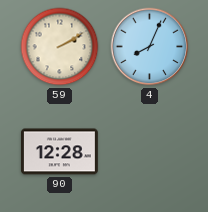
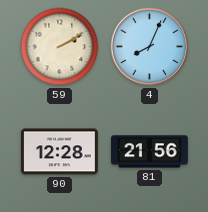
81: none -> 21:56 (150, 152)
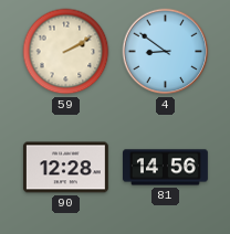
4: 8:04 -> 8:51 (166, 52)
81: 21:56 -> 14:56 (166, 168)
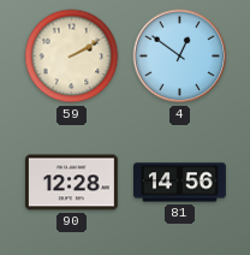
4: 8:51 -> 12:51 (180, 57)
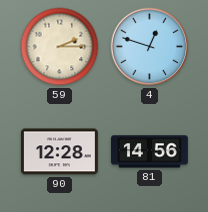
59: 2:10 -> 2:15 (60, 47)
4: 12:51 -> 12:48 (150, 47)
